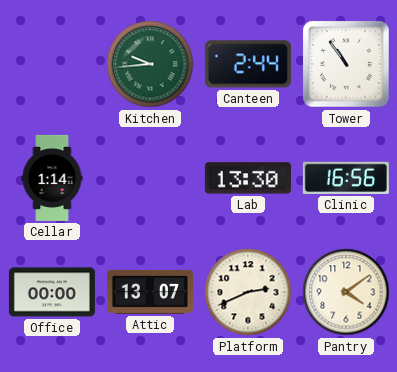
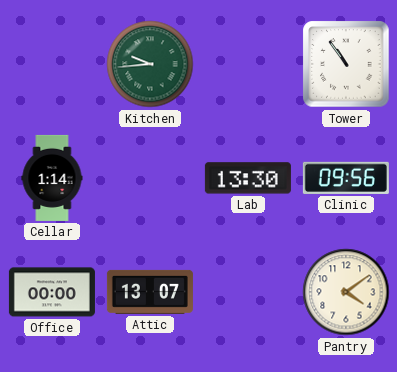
Canteen: 2:44 -> none (248, 64)
Clinic: 16:56 -> 09:56 (346, 178)
Platform: 2:41 -> none (248, 292)
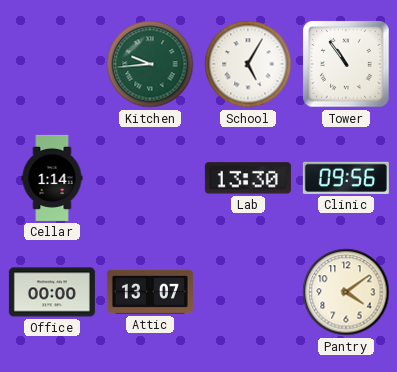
School: none -> 5:05 (248, 64)
